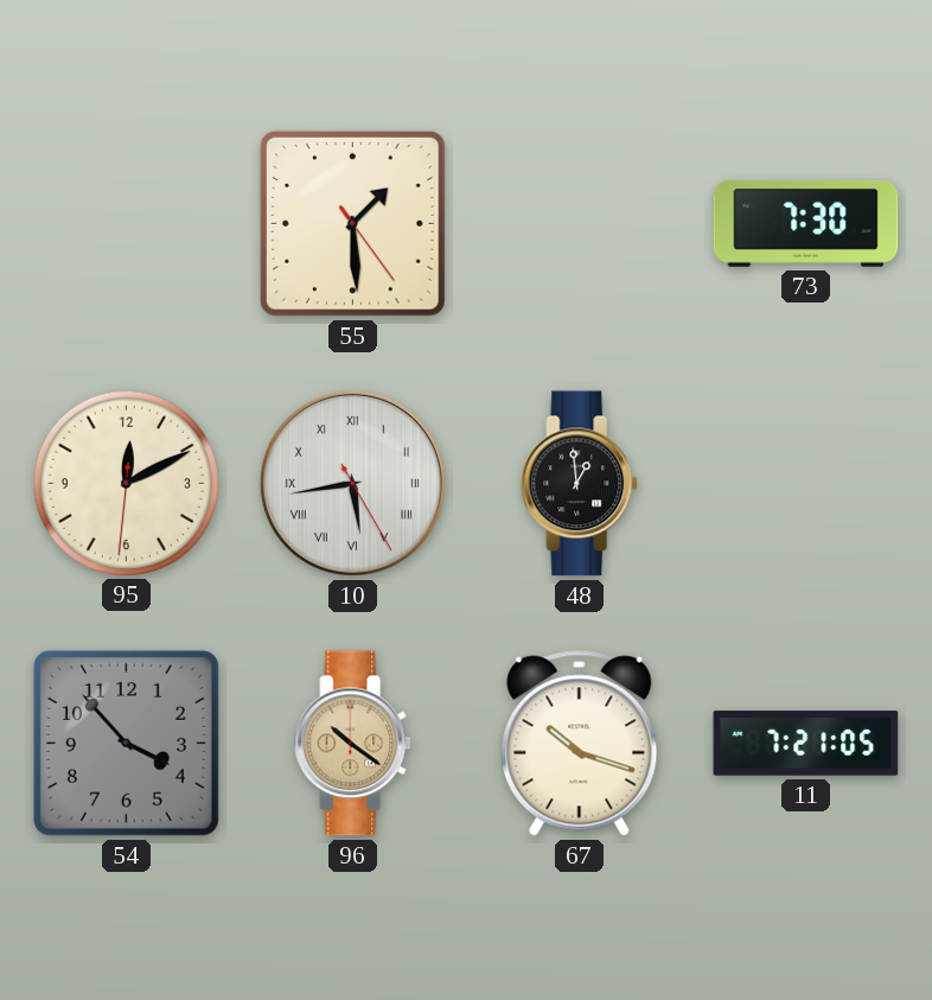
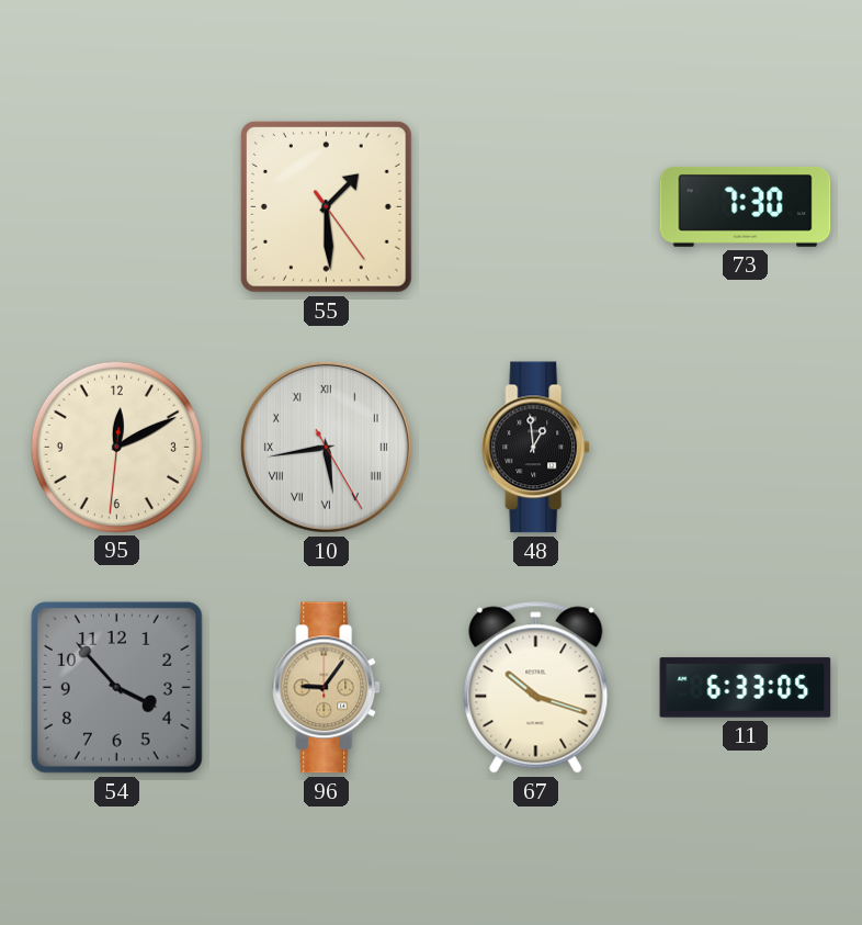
96: 10:21 -> 9:06 (327, 688)
11: 7:21 -> 6:33 (746, 688)
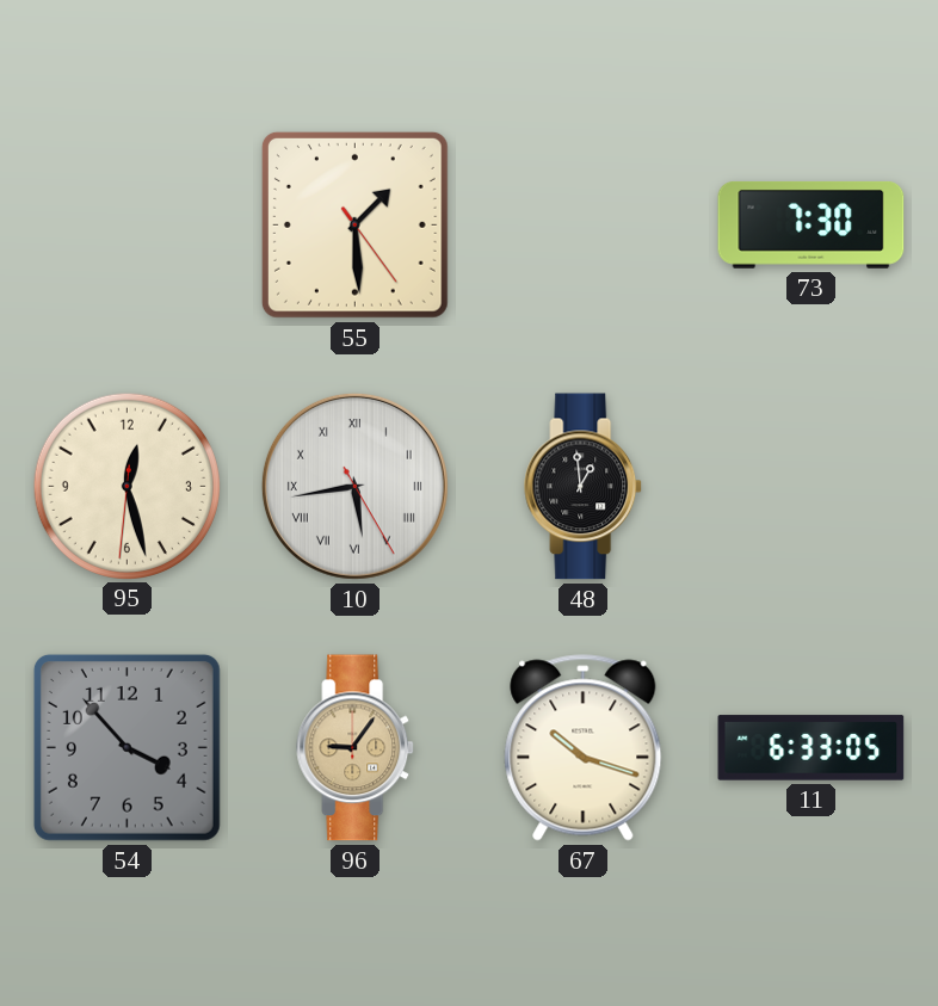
95: 12:10 -> 12:27 (126, 486)
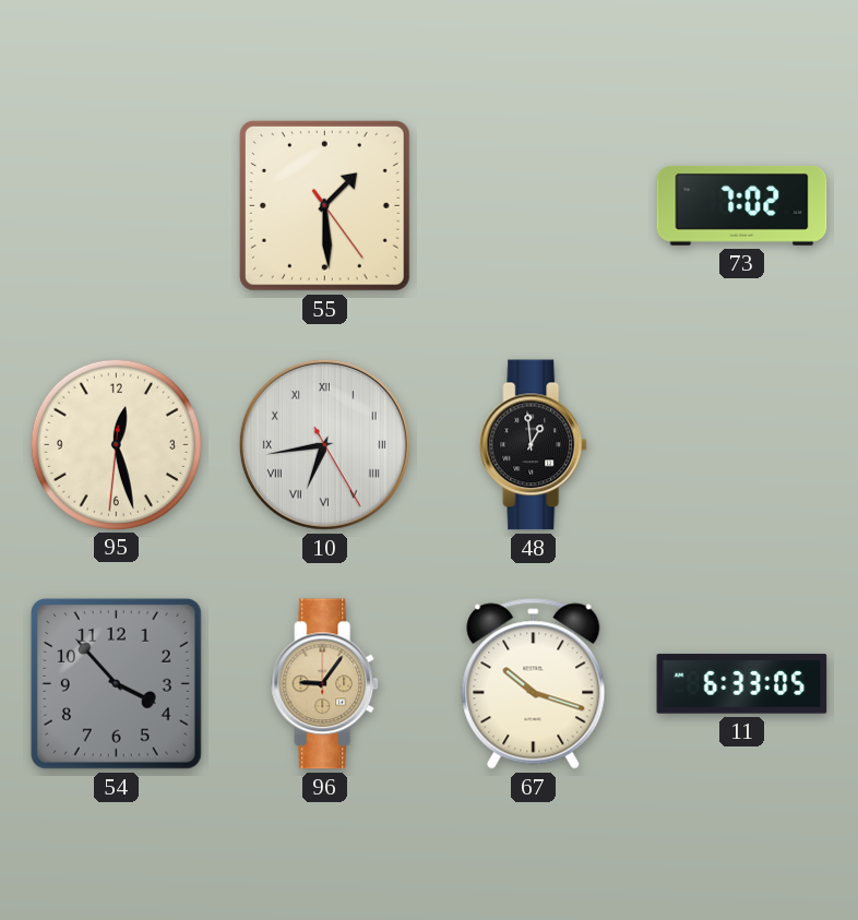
73: 7:30 -> 7:02 (742, 206)
10: 5:43 -> 6:43 (324, 444)
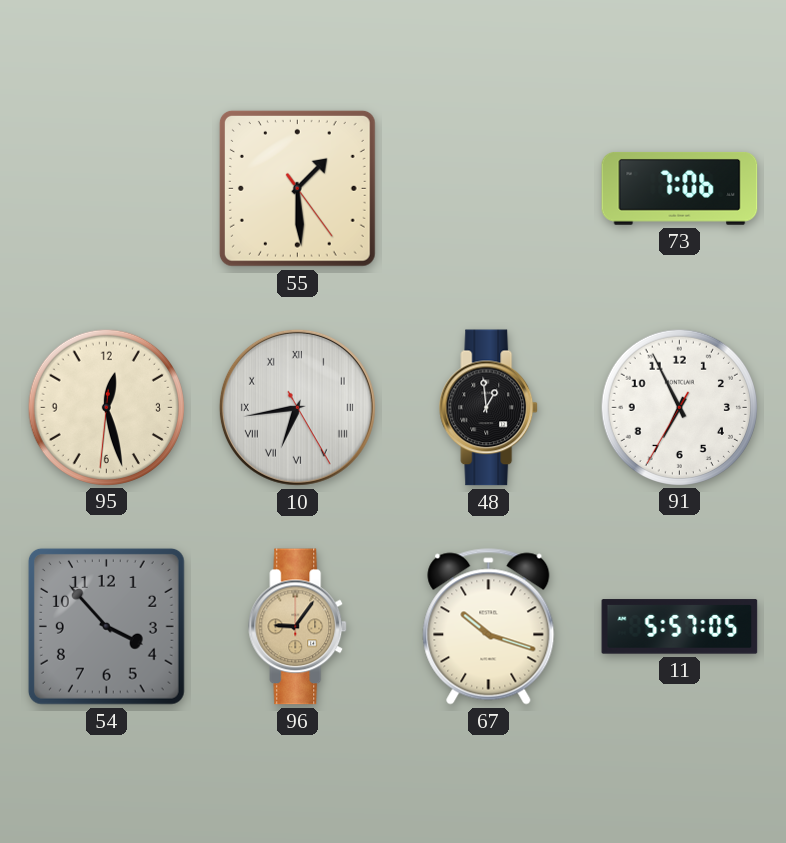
73: 7:02 -> 7:06 (680, 189)
91: none -> 6:55 (679, 407)
11: 6:33 -> 5:57 (680, 627)
